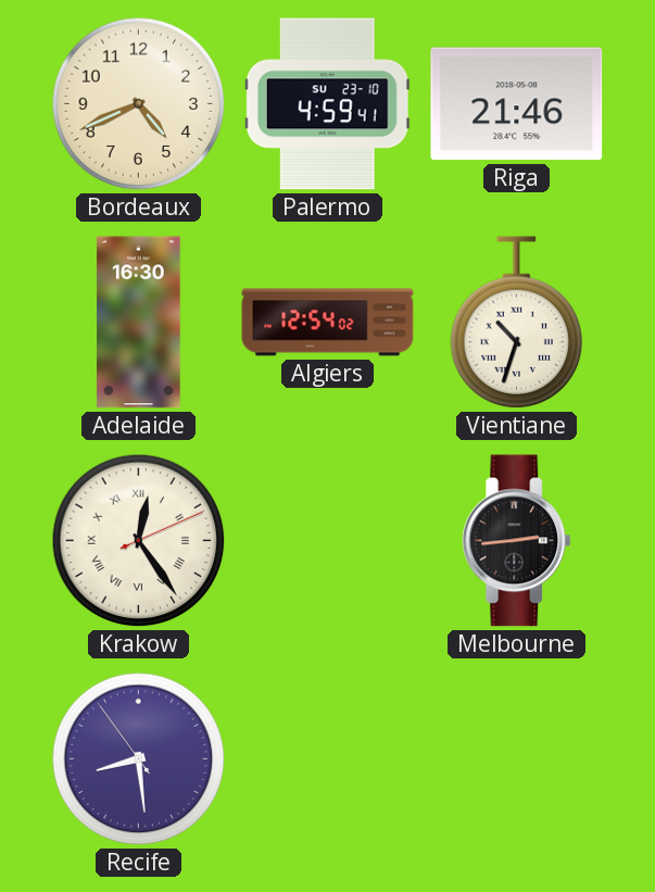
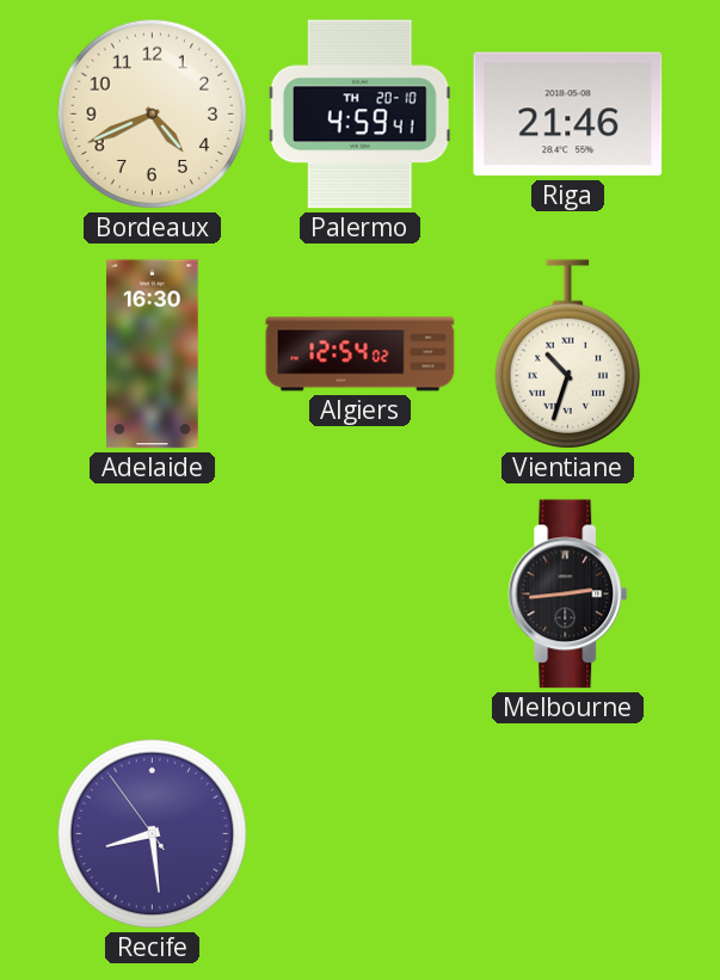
Palermo date: SU 23-10 -> TH 20-10 (359, 115)
Krakow: 12:24 -> none (139, 541)
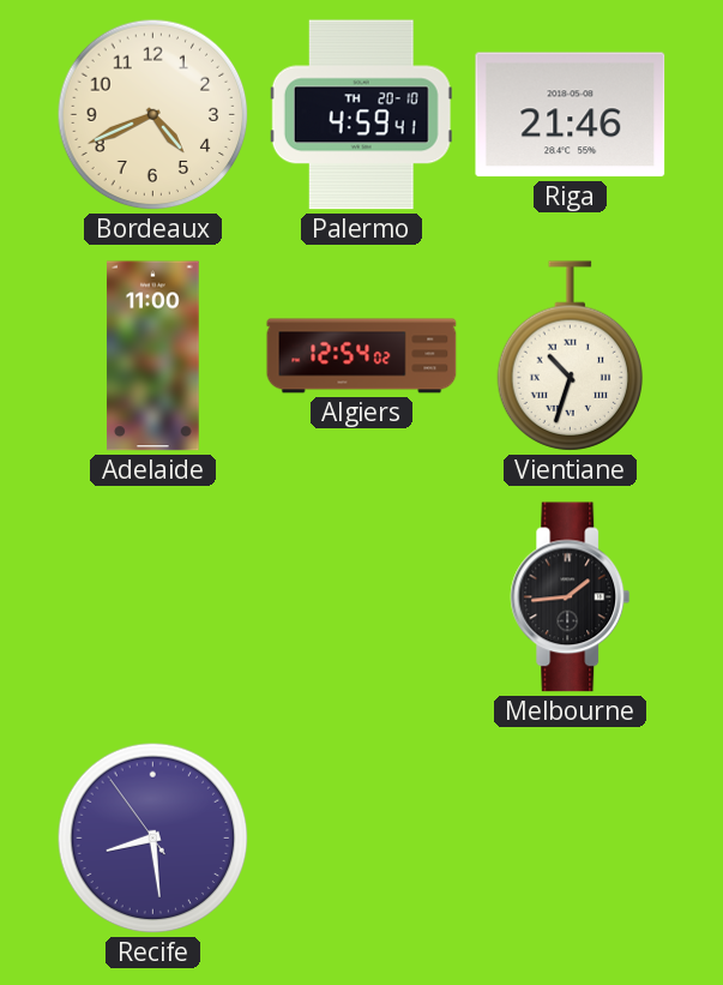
Adelaide: 16:30 -> 11:00 (153, 356)
Melbourne: 2:44 -> 1:44 (571, 597)
